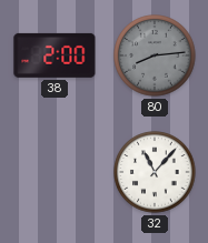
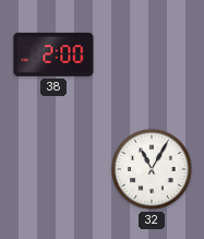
80: 8:14 -> none (155, 55)
32: 11:07 -> 11:05 (152, 169)
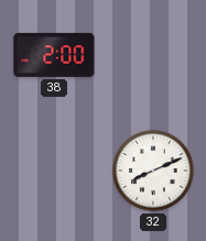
32: 11:05 -> 8:11 (153, 171)
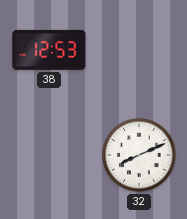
38: 2:00 -> 12:53 (49, 50)
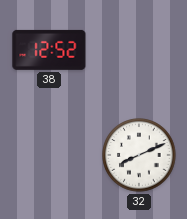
38: 12:53 -> 12:52 (49, 50)
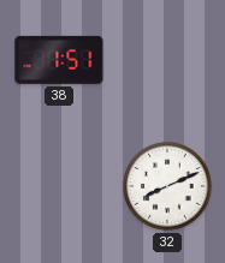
38: 12:52 -> 1:51 (59, 60)
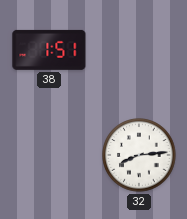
32: 8:11 -> 8:14 (139, 155)
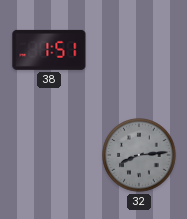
32 dial: white -> grey (139, 155)
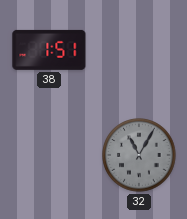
32: 8:14 -> 11:05 (139, 155)
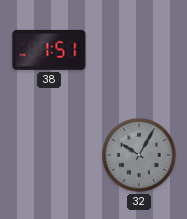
32: 11:05 -> 10:05 (139, 155)
